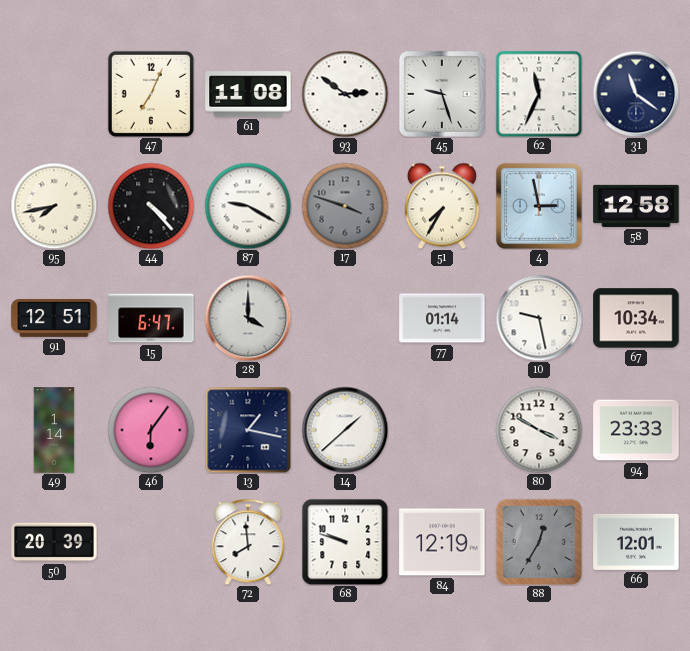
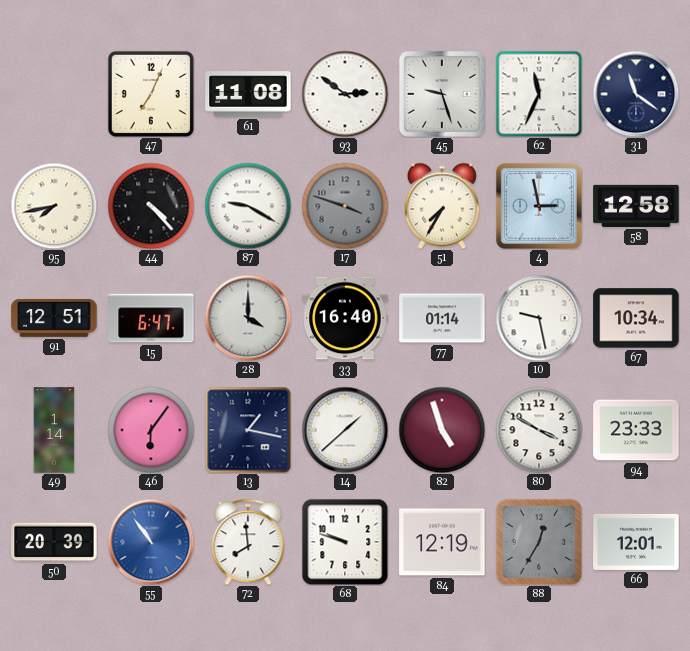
33: none -> 16:40 (345, 318)
82: none -> 4:57 (442, 430)
55: none -> 10:54 (151, 542)
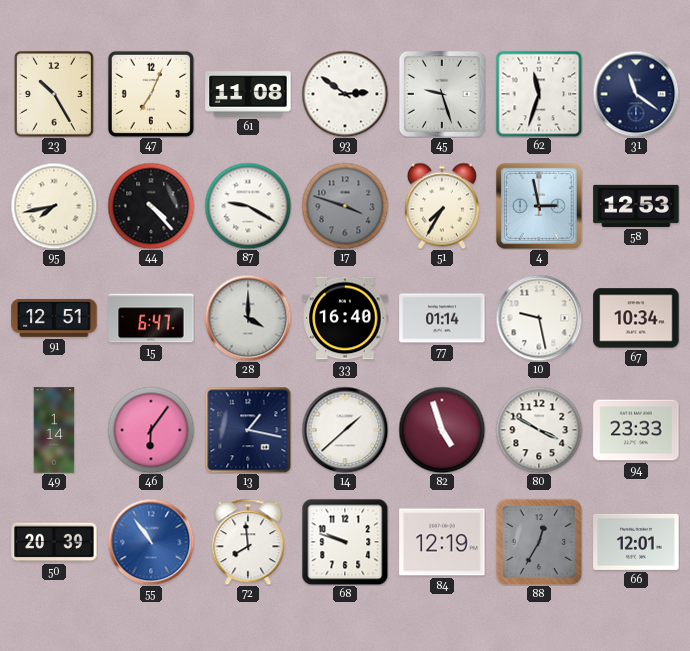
23: none -> 10:25 (54, 94)
62: 11:34 -> 11:33 (539, 94)
58: 12:58 -> 12:53 (636, 206)
